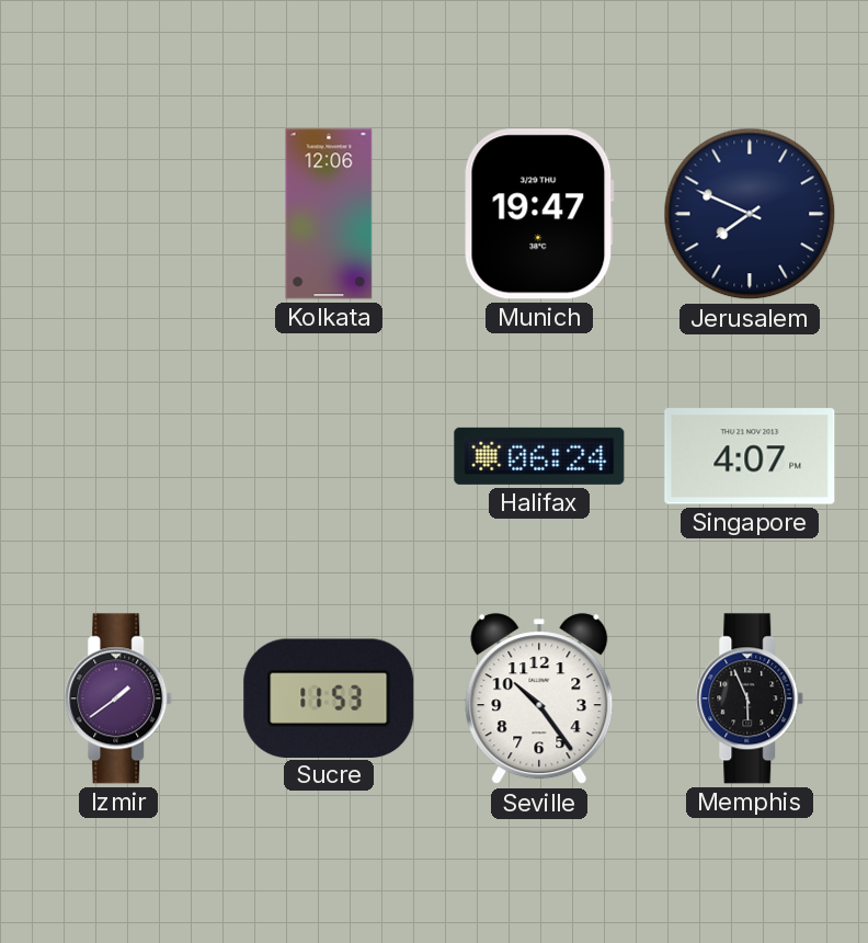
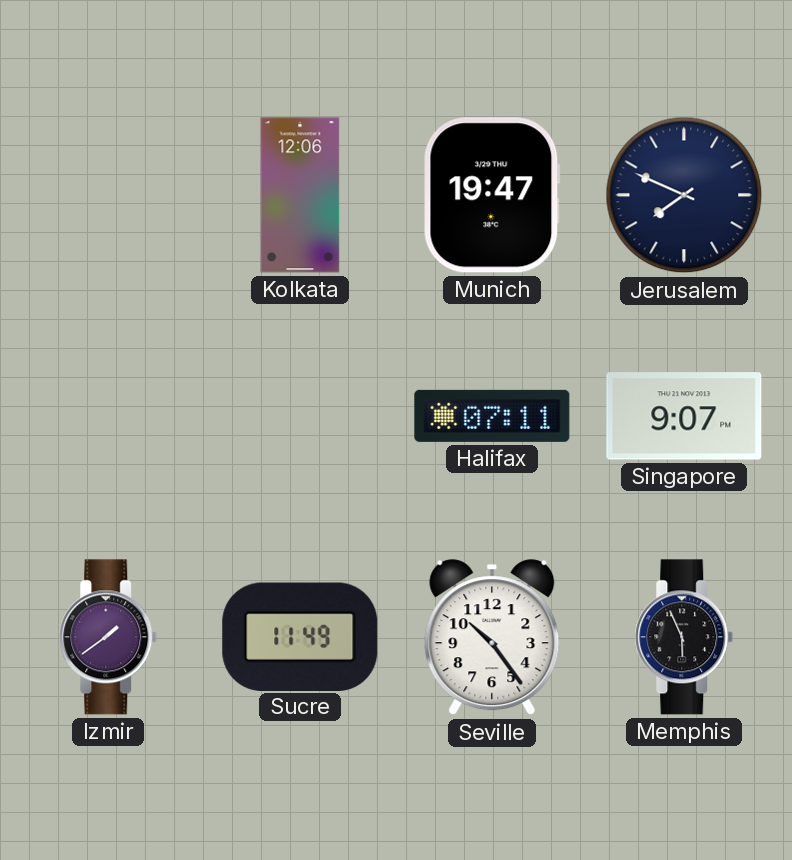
Halifax: 06:24 -> 07:11 (492, 416)
Singapore: 4:07 -> 9:07 (684, 416)
Sucre: 11:53 -> 11:49 (300, 636)
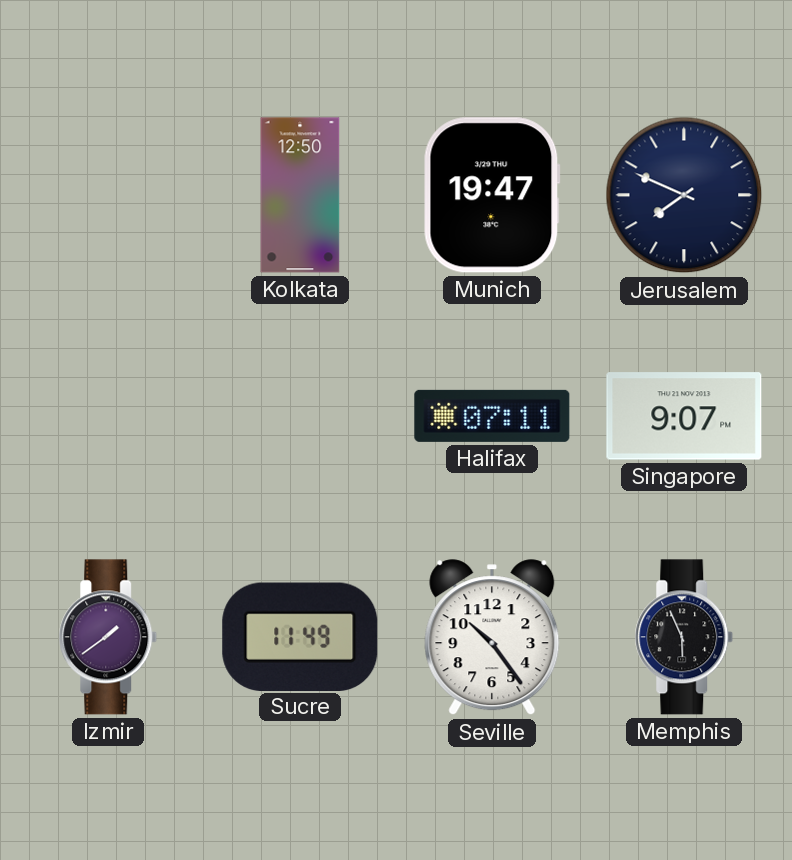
Kolkata: 12:06 -> 12:50 (300, 195)
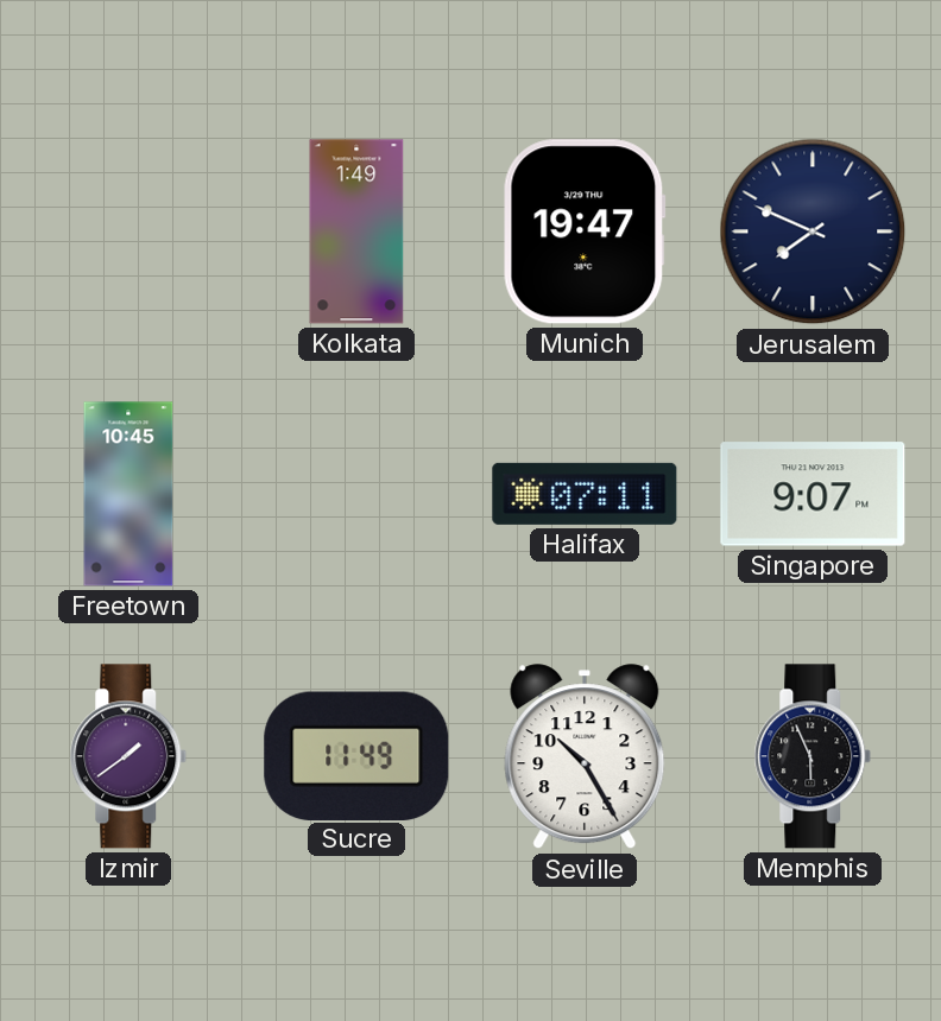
Kolkata: 12:50 -> 1:49 (356, 232)
Freetown: none -> 10:45 (128, 494)
Seville: 10:24 -> 10:25 (585, 757)
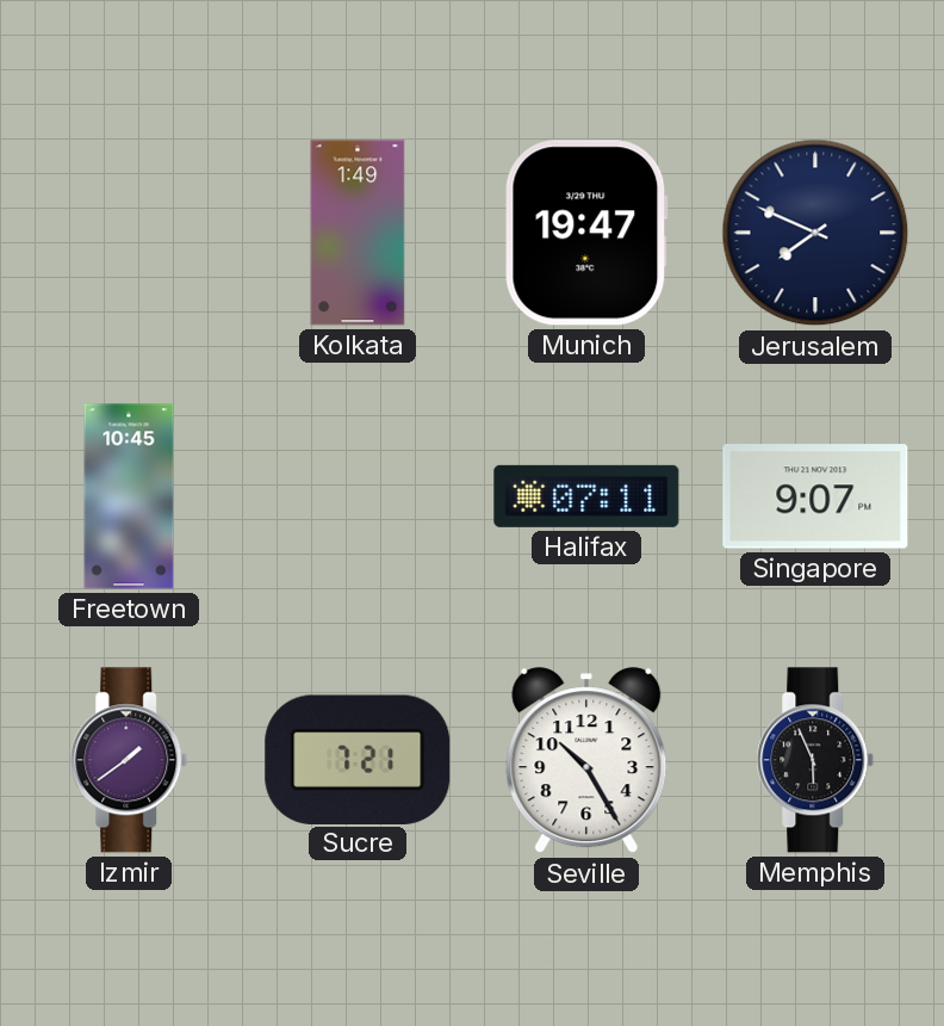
Sucre: 11:49 -> 7:21 (358, 759)
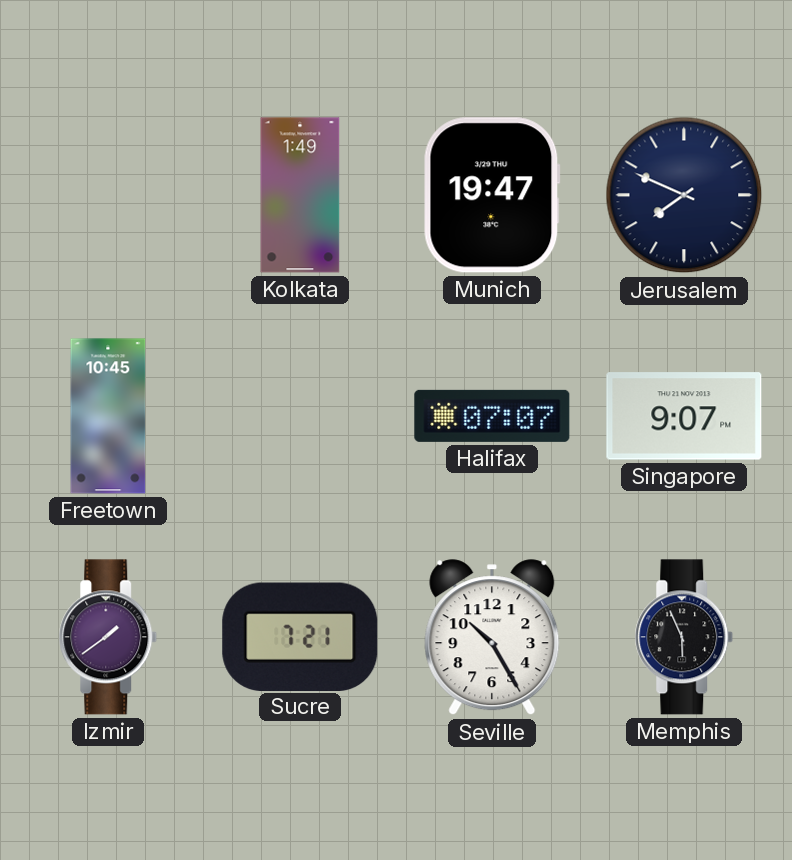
Halifax: 07:11 -> 07:07 (492, 416)
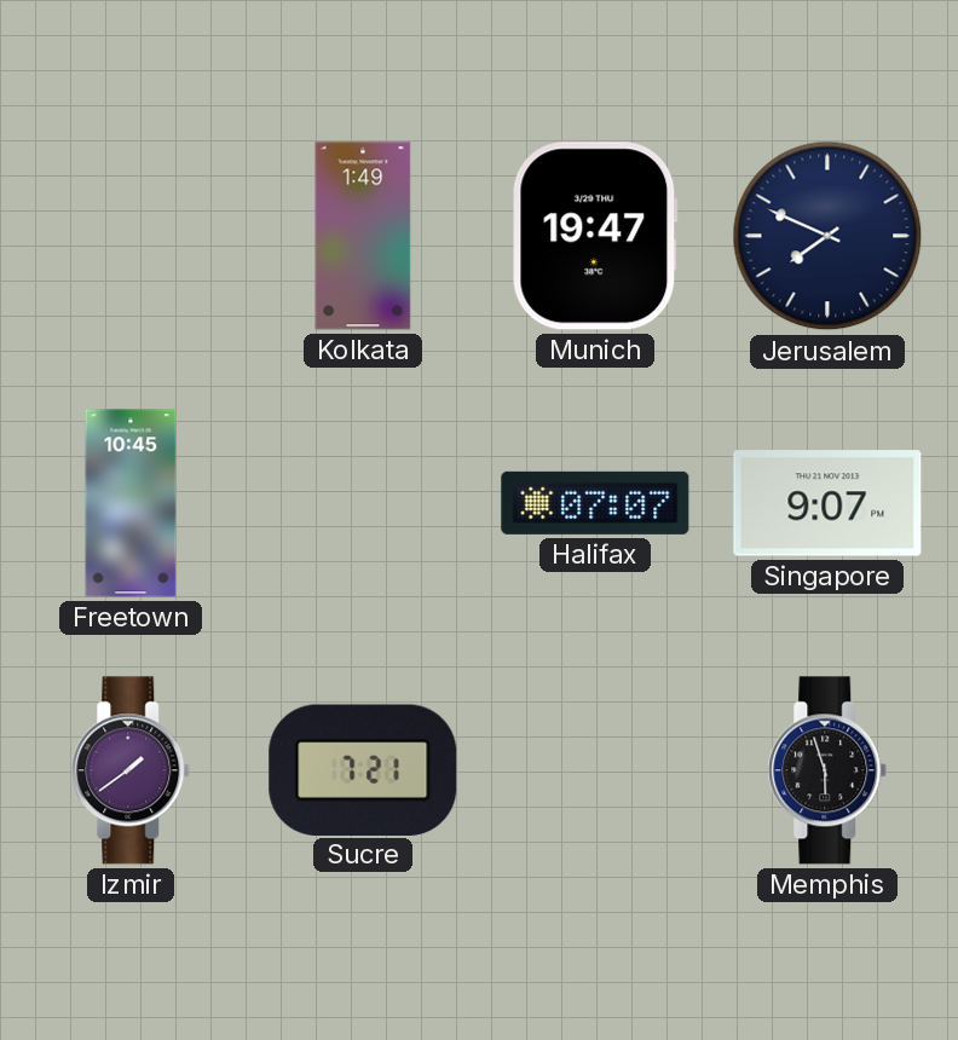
Seville: 10:25 -> none (492, 638)
Memphis: 5:56 -> 5:57 (827, 770)
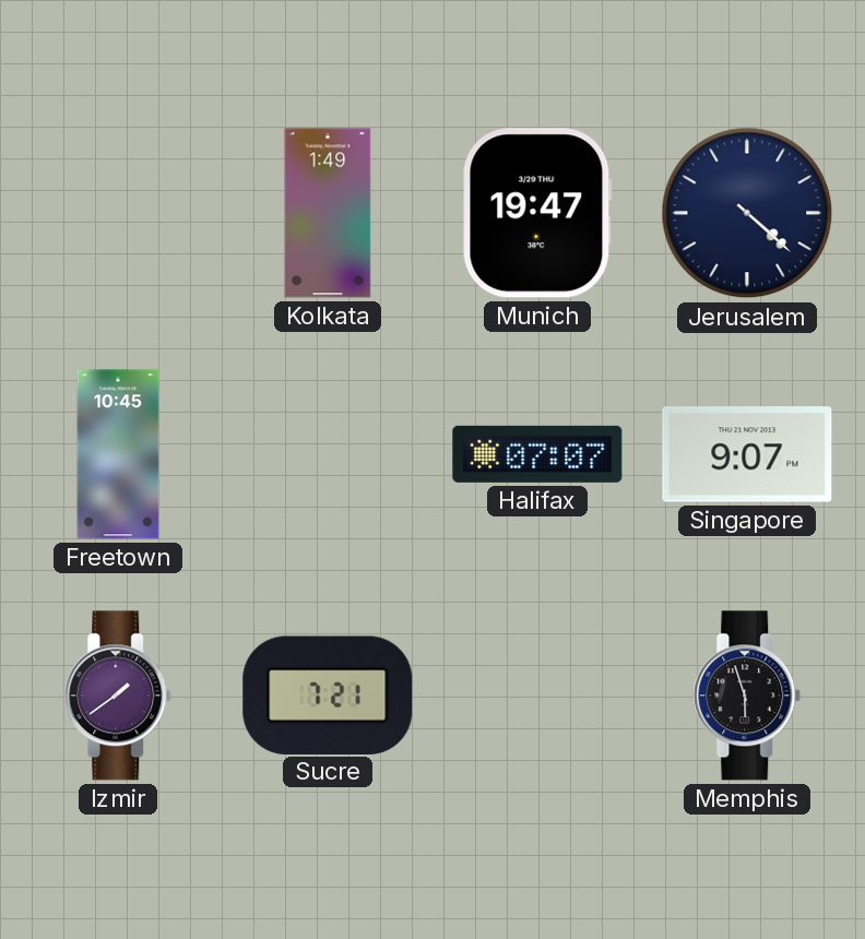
Jerusalem: 7:49 -> 4:22 (747, 213)
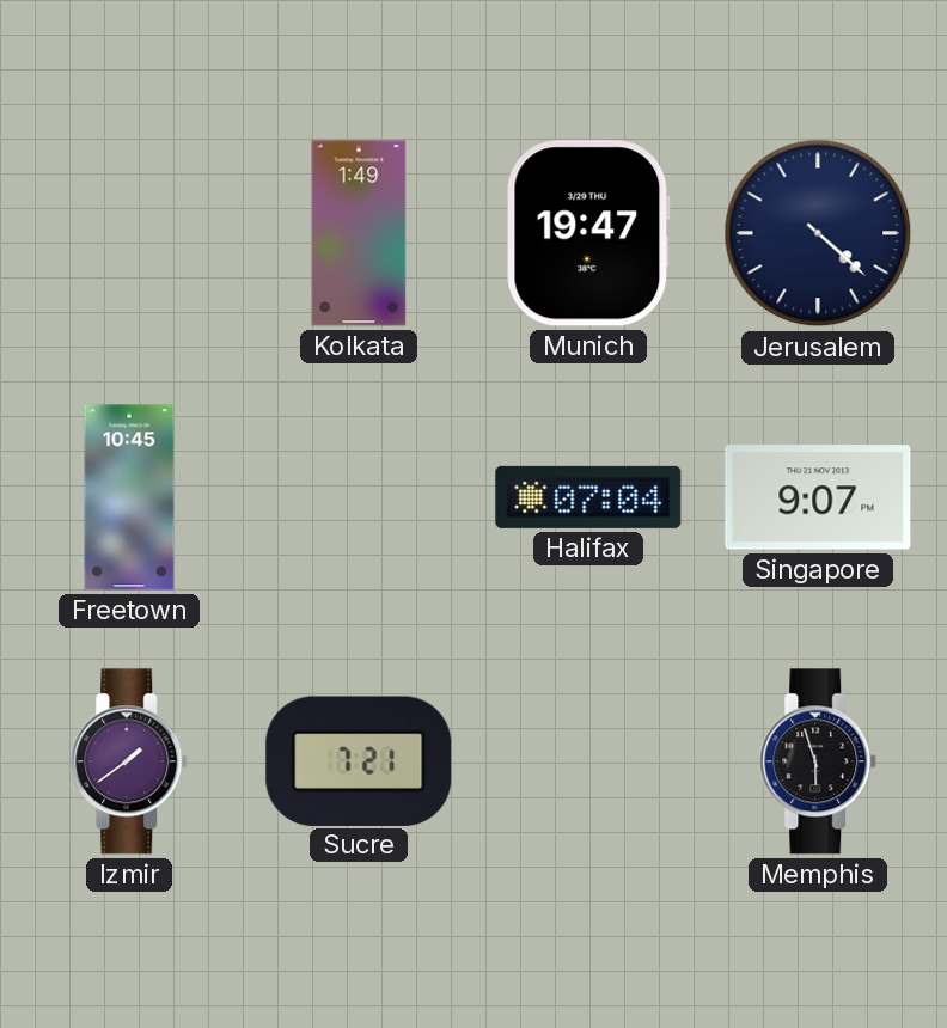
Halifax: 07:07 -> 07:04 (588, 497)
